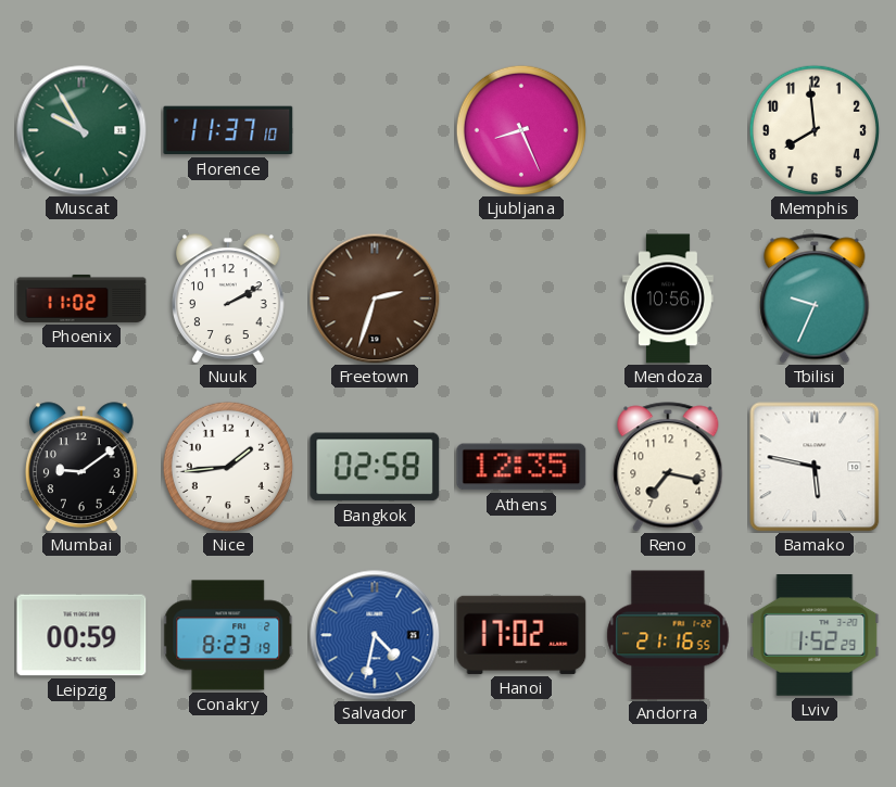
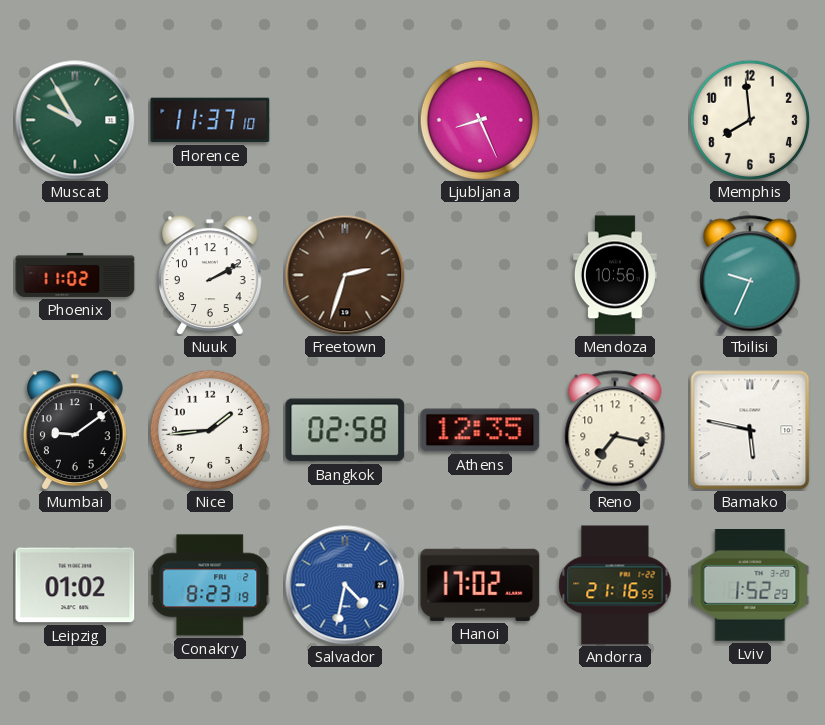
Leipzig: 00:59 -> 01:02 (75, 585)
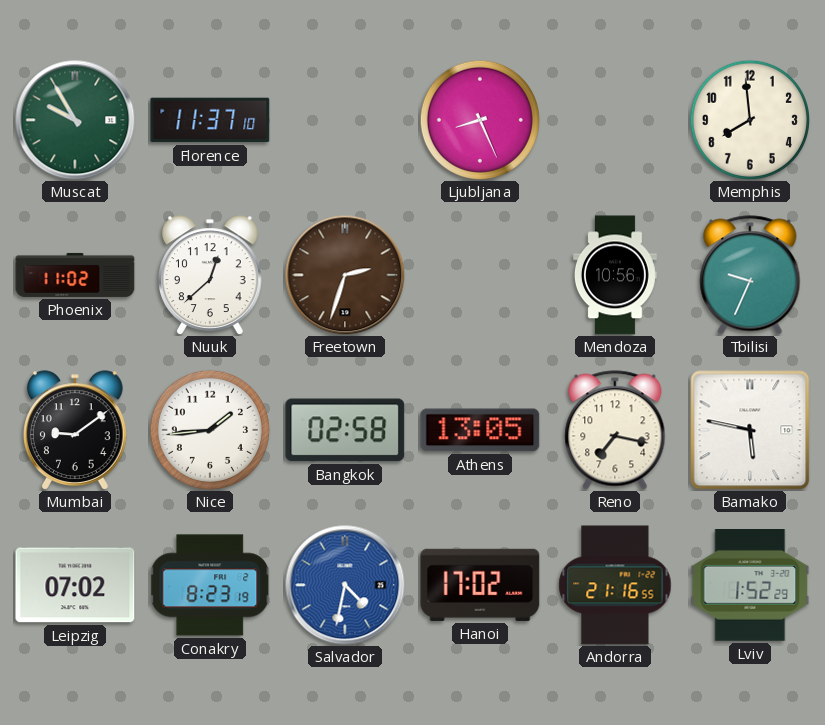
Nuuk: 2:10 -> 12:38 (211, 275)
Athens: 12:35 -> 13:05 (480, 430)
Leipzig: 01:02 -> 07:02 (75, 585)
